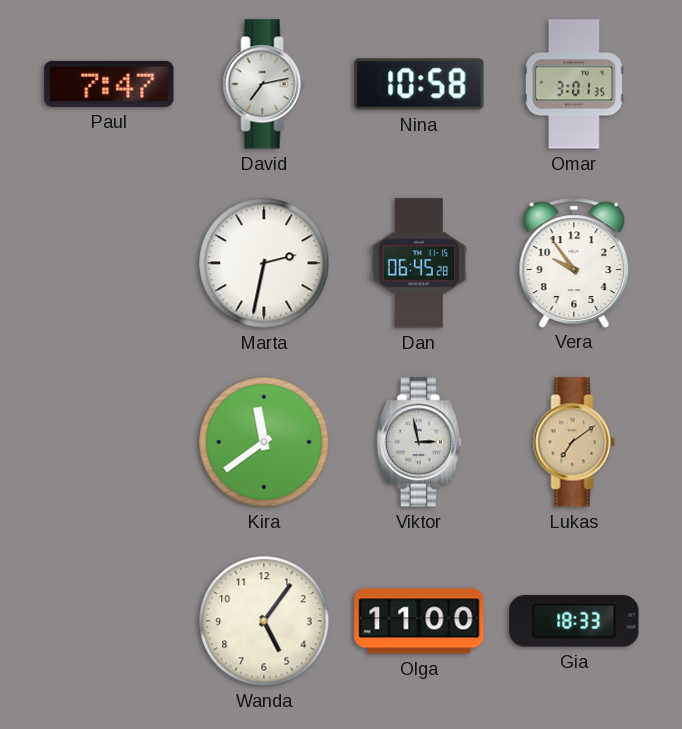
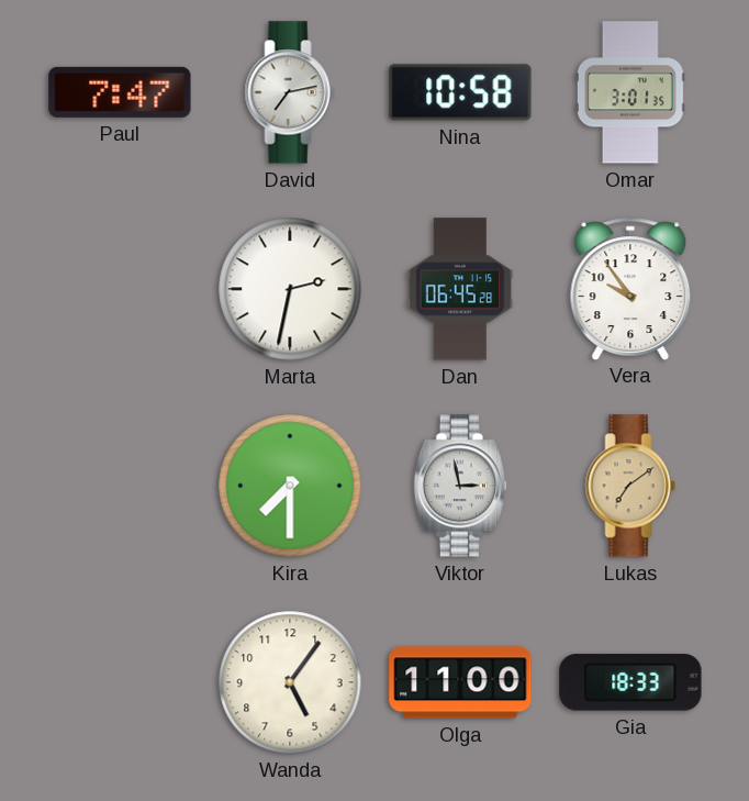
Kira: 11:39 -> 7:30 (290, 486)
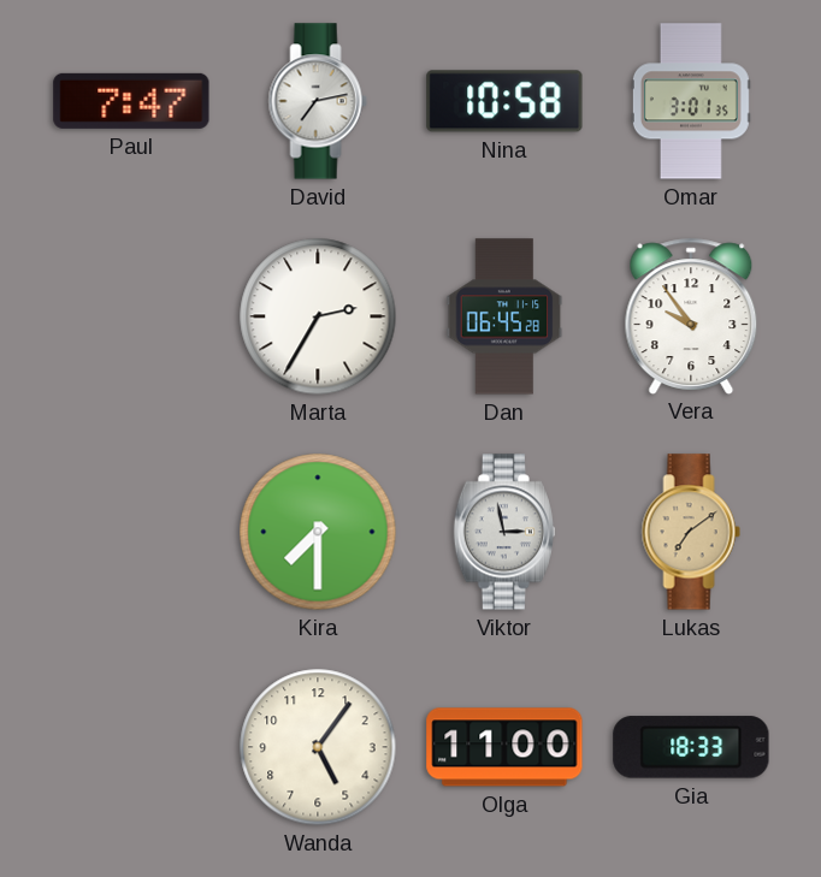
Marta: 2:32 -> 2:35 (318, 316)
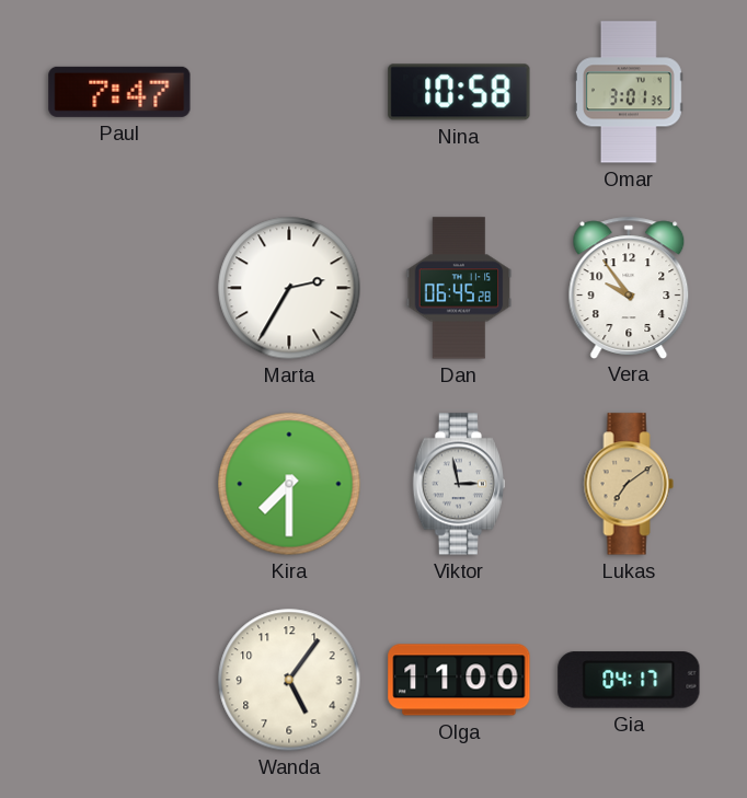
David: 7:13 -> none (318, 101)
Gia: 18:33 -> 04:17 (629, 680)
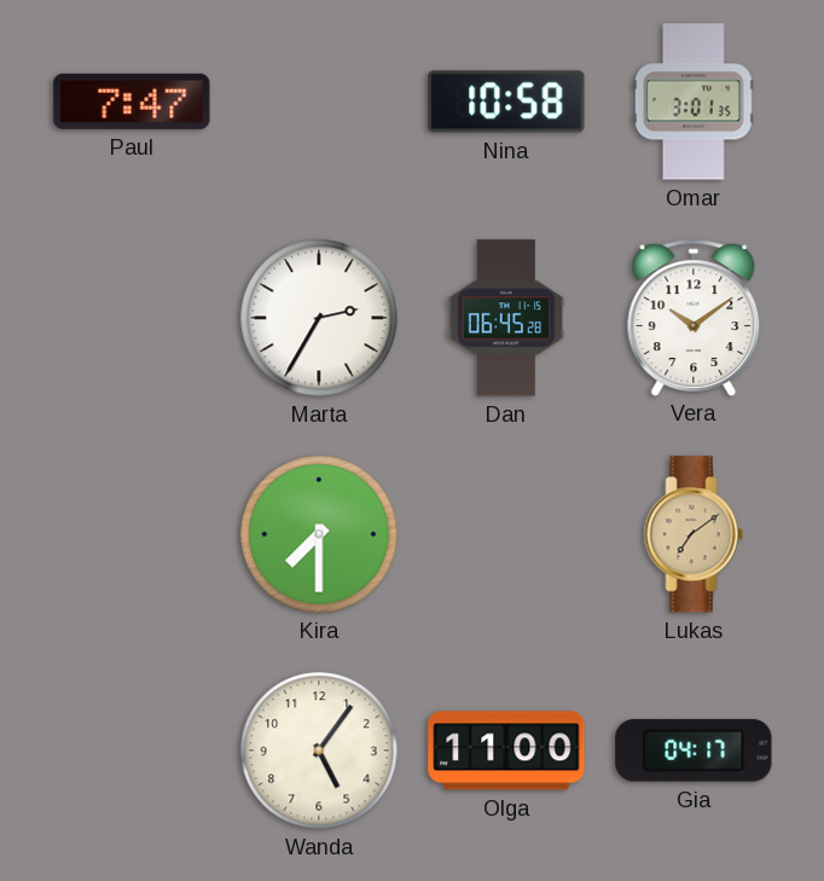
Vera: 9:54 -> 10:09 (694, 317)
Viktor: 2:58 -> none (459, 484)
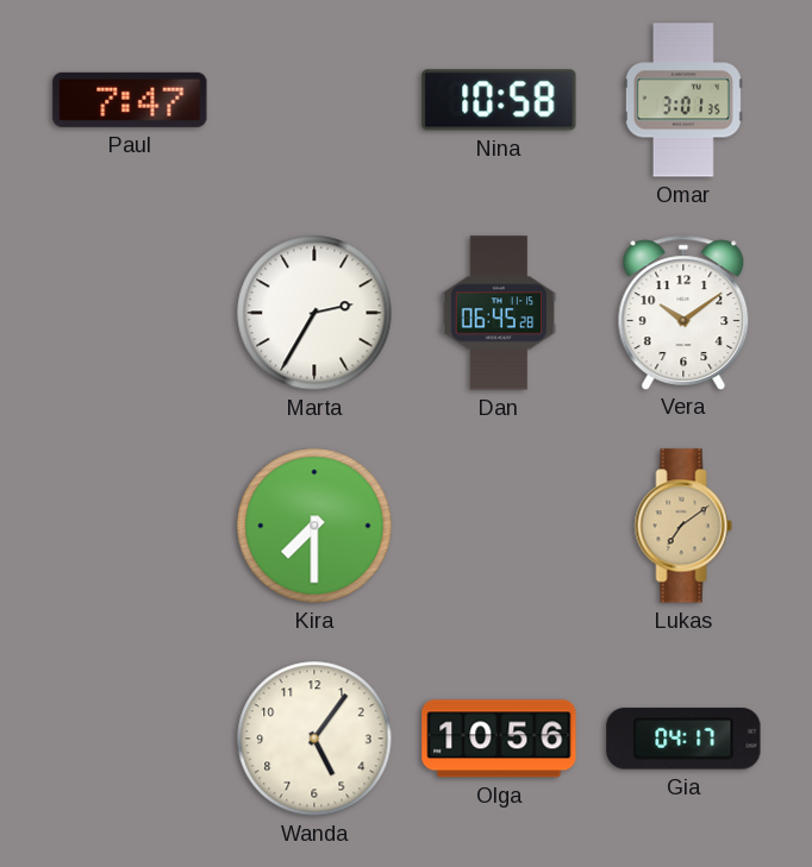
Olga: 11:00 -> 10:56 (499, 739)
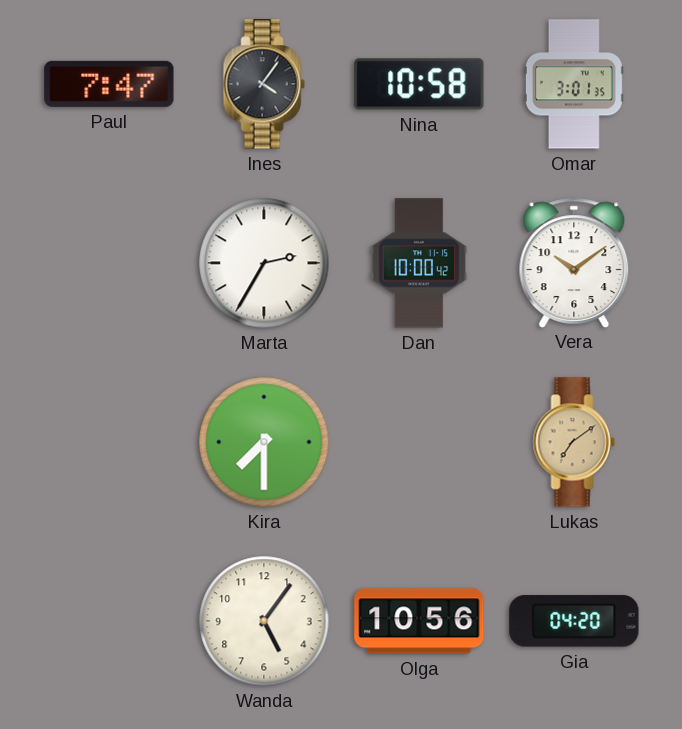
Ines: none -> 4:06 (264, 84)
Dan: 06:45 -> 10:00 (419, 263)
Gia: 04:17 -> 04:20 (574, 621)
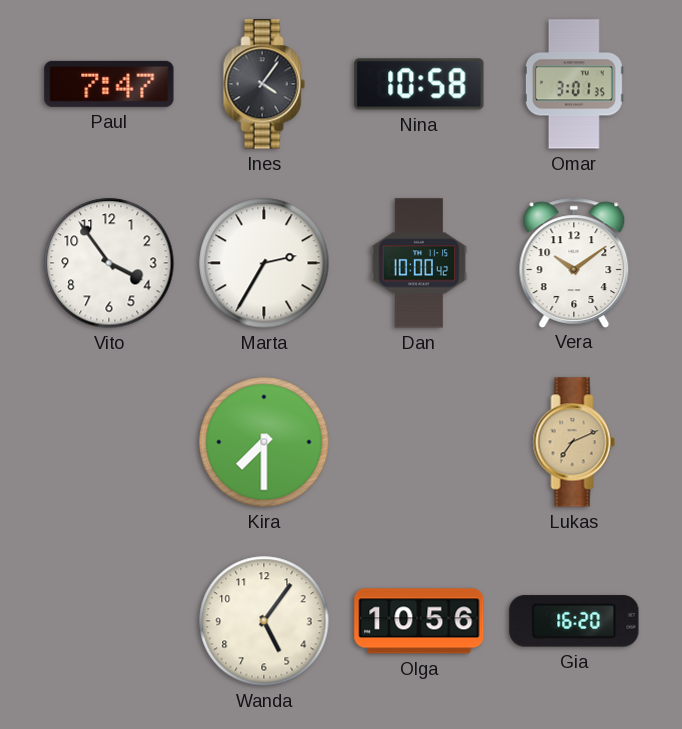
Vito: none -> 3:54 (109, 263)
Lukas: 7:09 -> 7:11 (574, 442)
Gia: 04:20 -> 16:20 (574, 621)
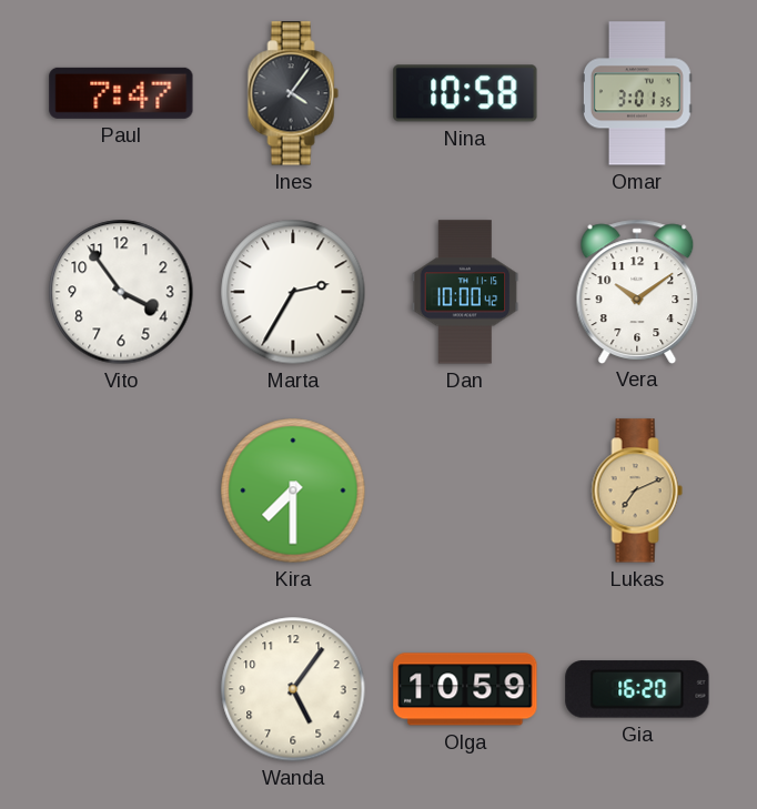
Olga: 10:56 -> 10:59 (465, 689)
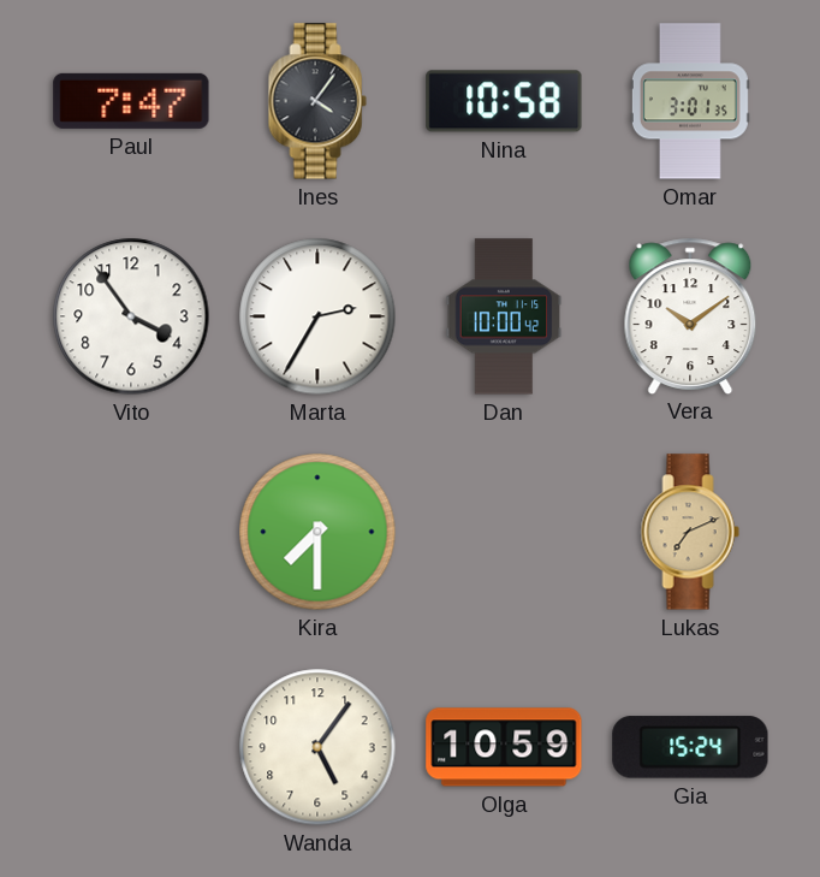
Gia: 16:20 -> 15:24 (690, 747)
